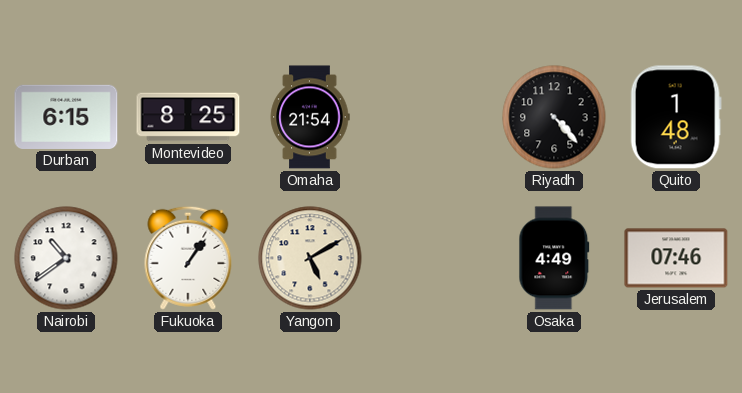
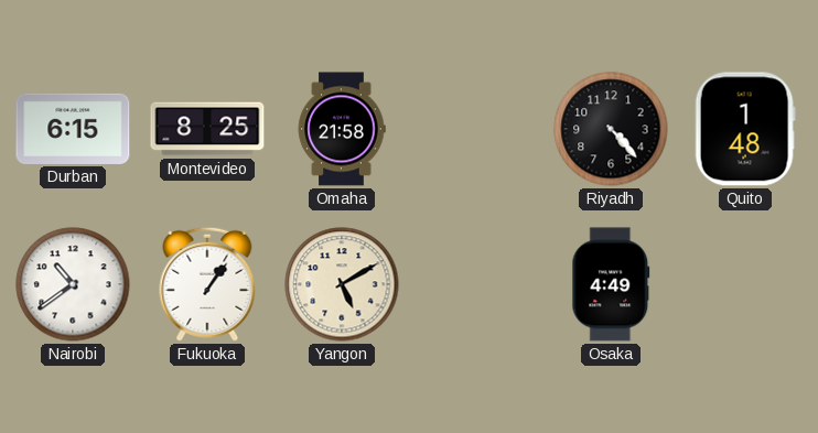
Omaha: 21:54 -> 21:58 (342, 129)
Jerusalem: 07:46 -> none (676, 258)
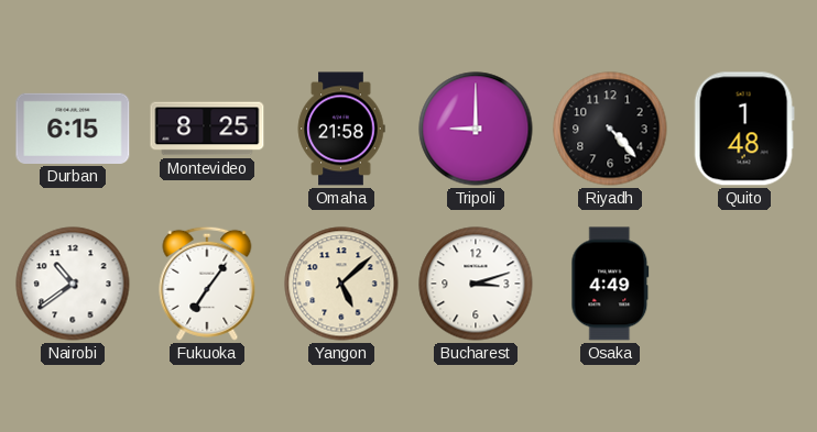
Tripoli: none -> 9:00 (476, 129)
Fukuoka: 1:06 -> 7:06 (207, 284)
Yangon: 5:10 -> 5:08 (341, 284)
Bucharest: none -> 3:12 (476, 284)
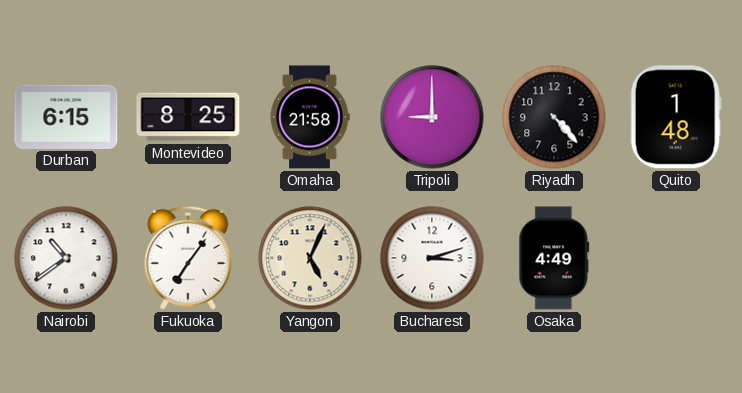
Yangon: 5:08 -> 5:04 (310, 258)
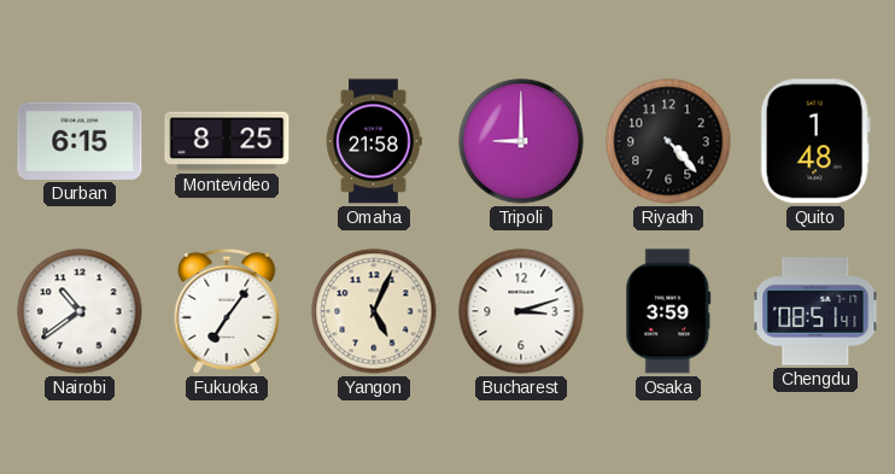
Osaka: 4:49 -> 3:59 (668, 311)
Chengdu: none -> 08:51 (815, 311)
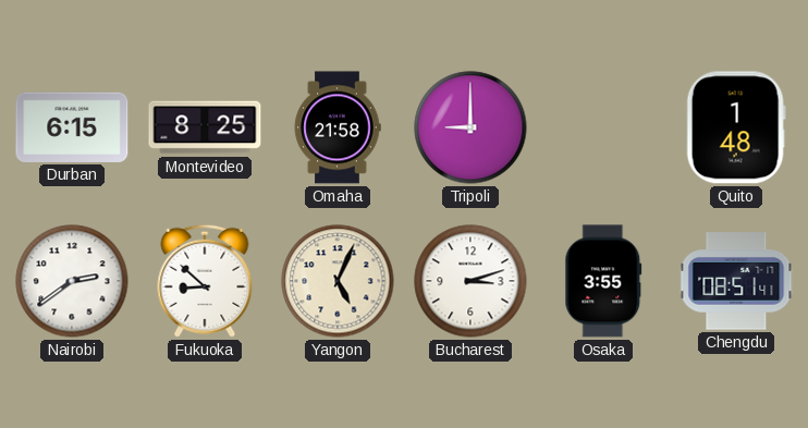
Riyadh: 4:23 -> none (668, 141)
Nairobi: 10:39 -> 2:39 (72, 281)
Fukuoka: 7:06 -> 8:52 (205, 281)
Osaka: 3:59 -> 3:55 (603, 281)
